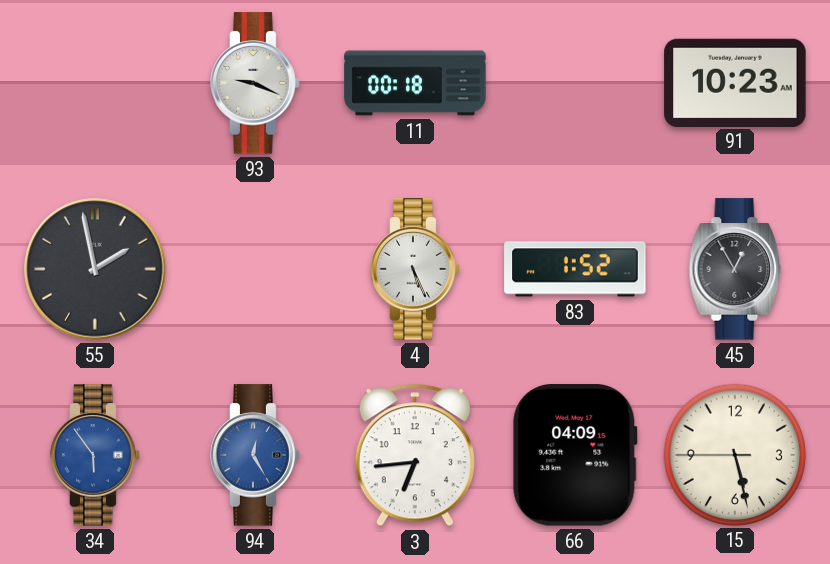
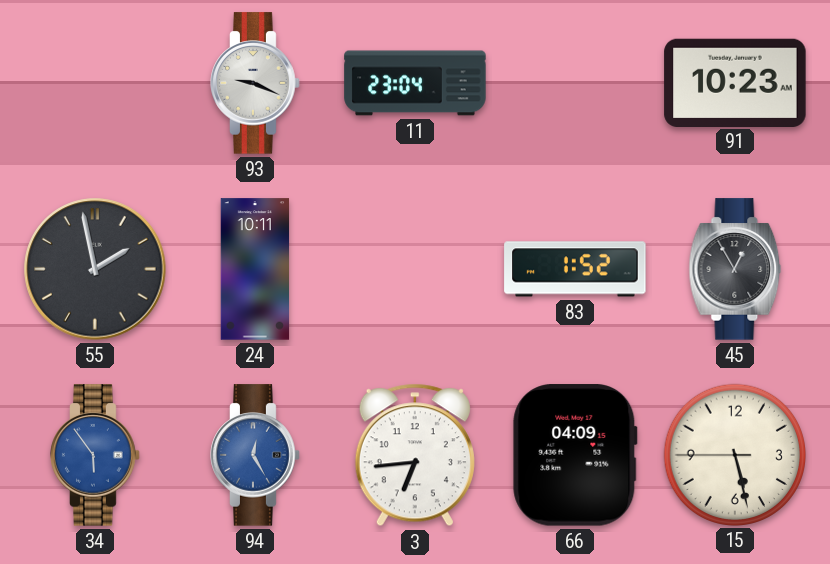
11: 00:18 -> 23:04 (415, 83)
24: none -> 10:11 (255, 269)
4: 5:26 -> none (415, 269)
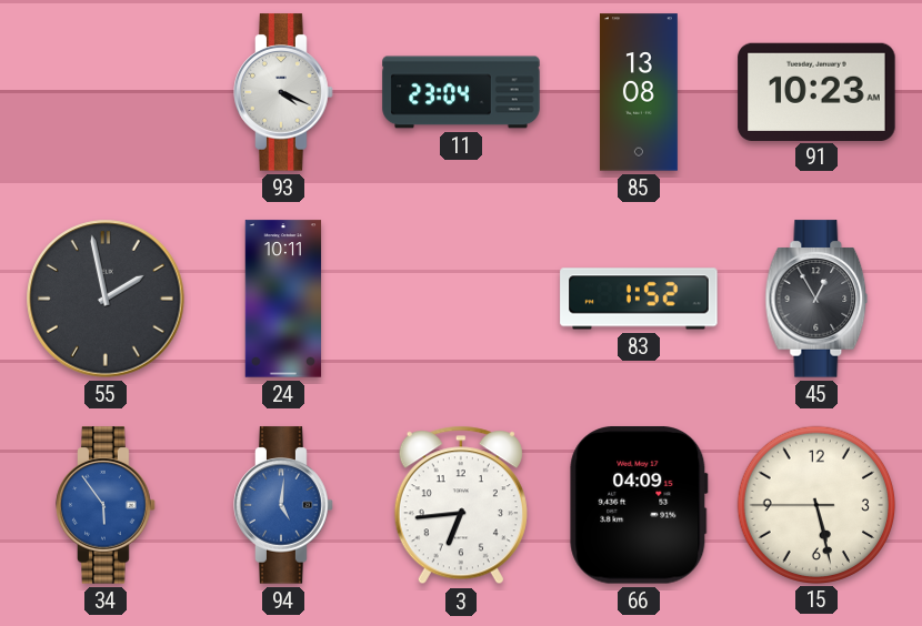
93: 9:19 -> 4:19 (283, 92)
85: none -> 13:08 (639, 92)
94: 12:25 -> 5:01 (283, 505)
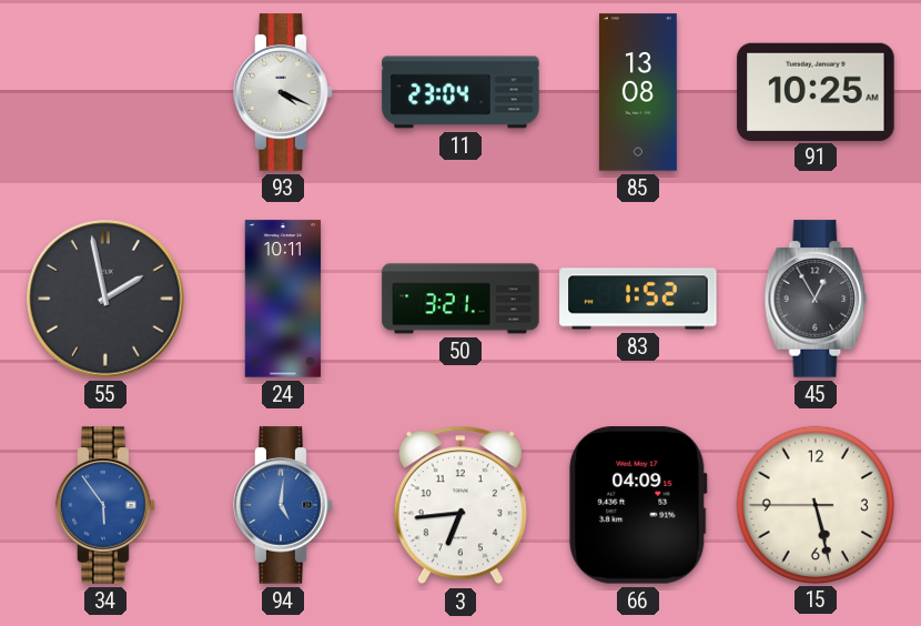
91: 10:23 -> 10:25 (816, 91)
50: none -> 3:21 (460, 299)
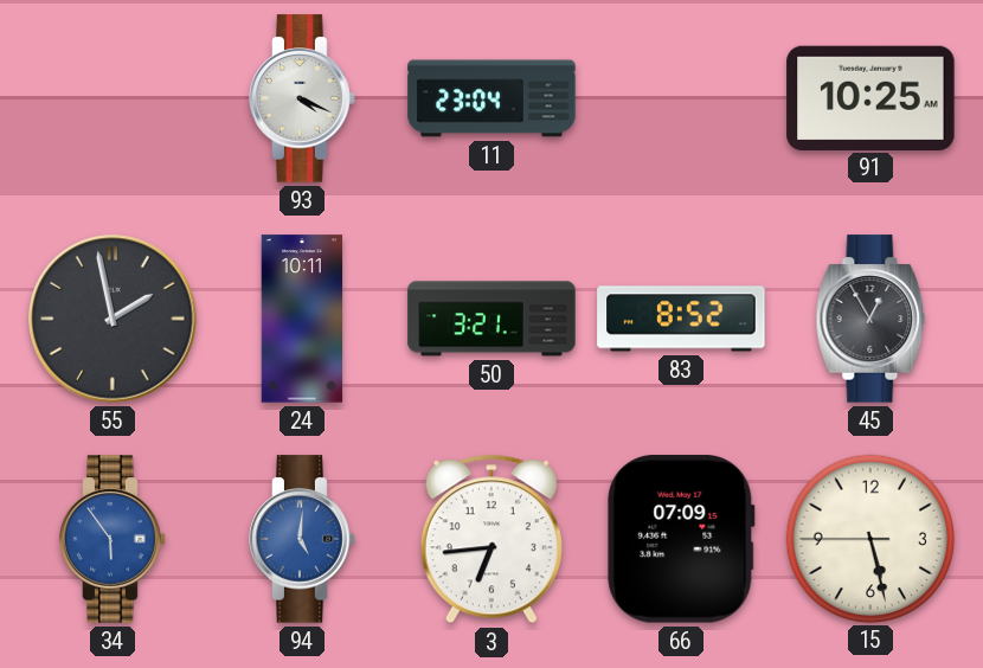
85: 13:08 -> none (638, 92)
83: 1:52 -> 8:52 (681, 319)
66: 04:09 -> 07:09 (681, 539)
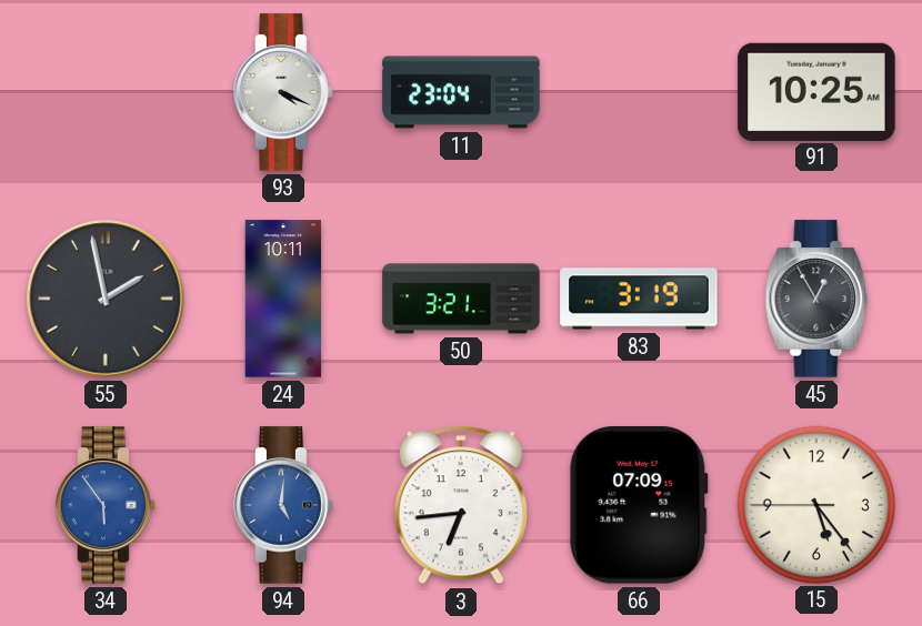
83: 8:52 -> 3:19 (639, 299)
15: 5:27 -> 5:23 (815, 504)
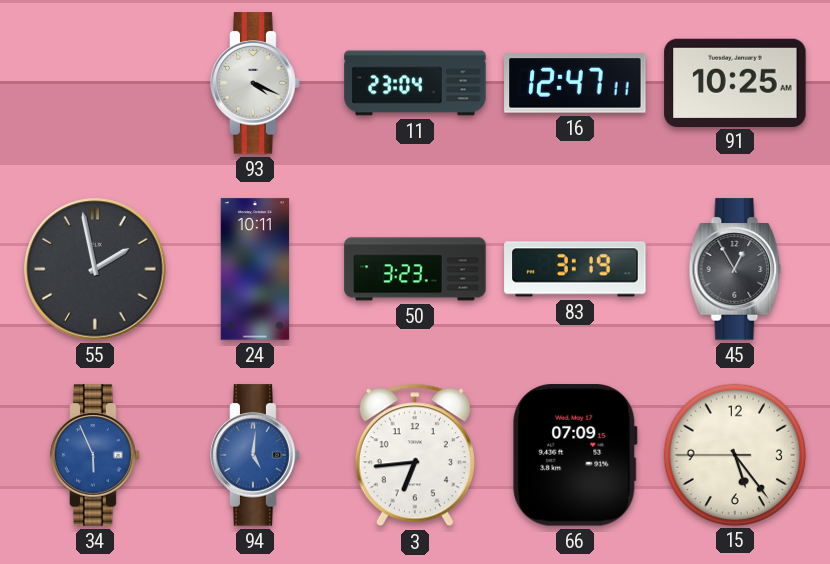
16: none -> 12:47 (575, 83)
50: 3:21 -> 3:23 (415, 269)
34: 5:54 -> 5:56 (95, 455)
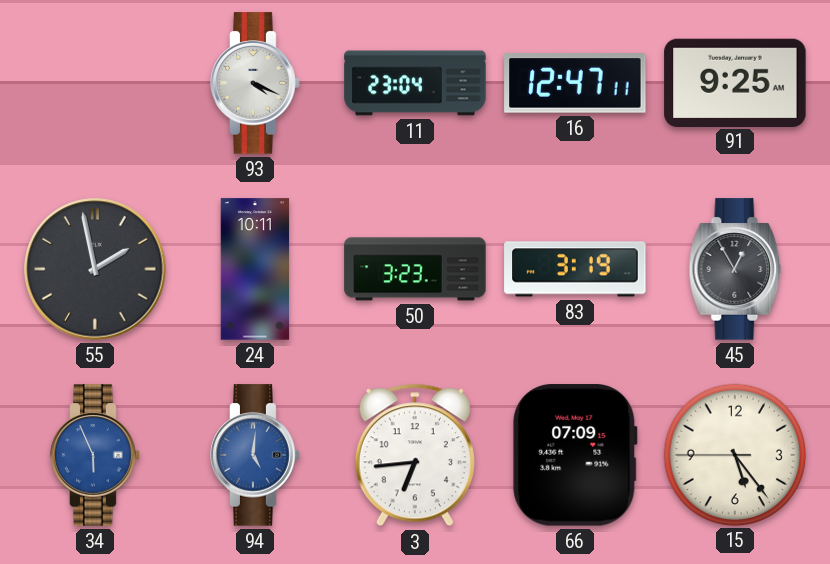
91: 10:25 -> 9:25 (735, 82)
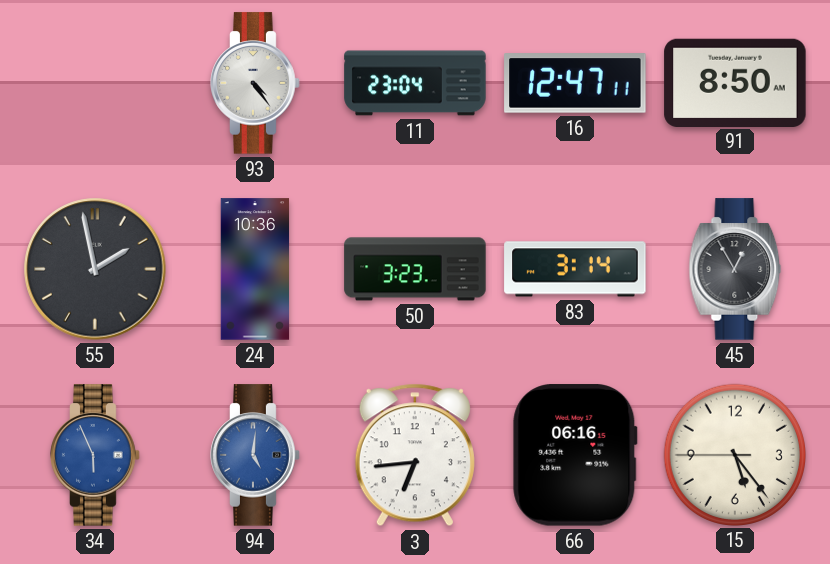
93: 4:19 -> 4:24 (255, 83)
91: 9:25 -> 8:50 (735, 82)
24: 10:11 -> 10:36 (255, 269)
83: 3:19 -> 3:14 (575, 269)
66: 07:09 -> 06:16 (575, 455)
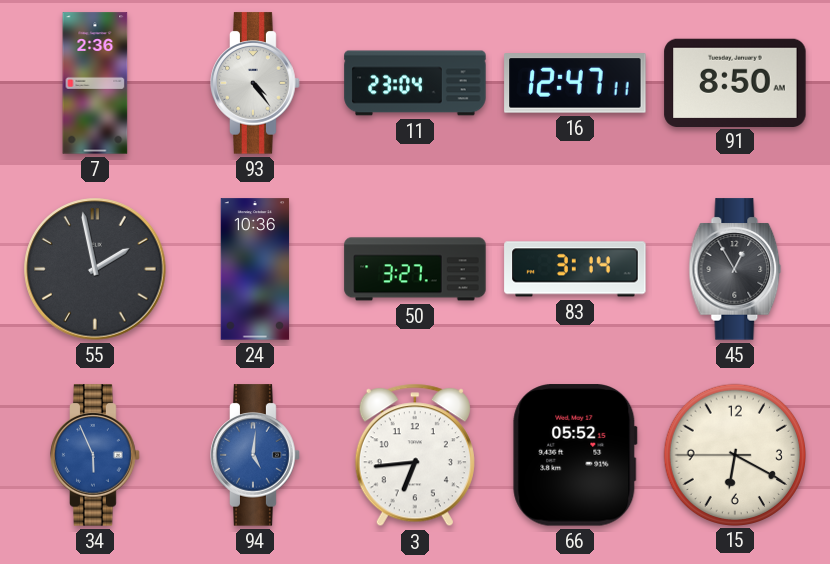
7: none -> 2:36 (95, 83)
50: 3:23 -> 3:27 (415, 269)
66: 06:16 -> 05:52 (575, 455)
15: 5:23 -> 6:19 (734, 454)
